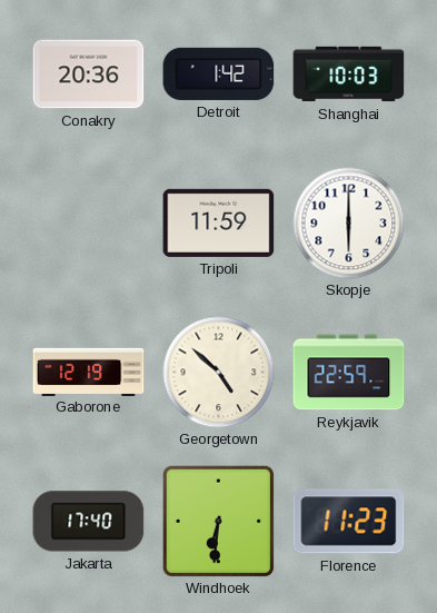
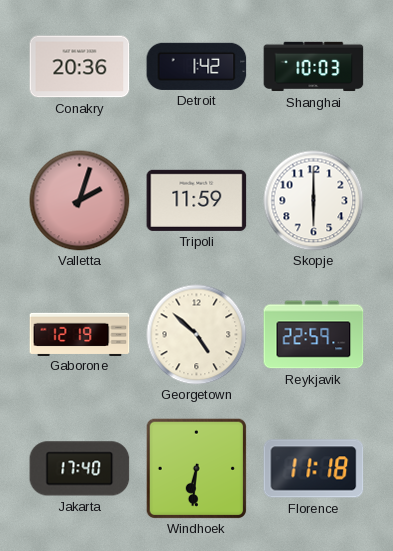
Valletta: none -> 2:03 (80, 201)
Florence: 11:23 -> 11:18 (314, 469)
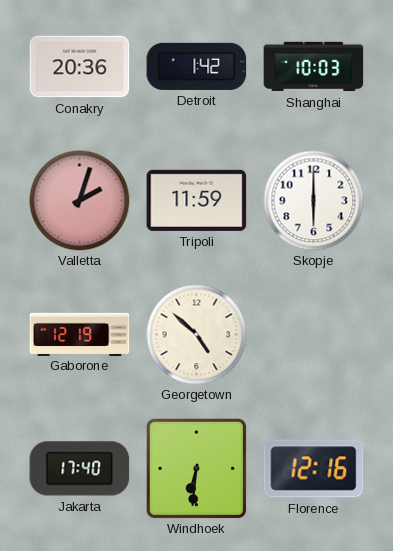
Reykjavik: 22:59 -> none (314, 335)
Florence: 11:18 -> 12:16 (314, 469)
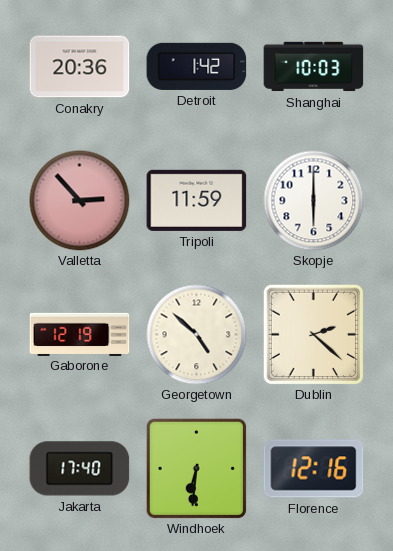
Valletta: 2:03 -> 2:53 (80, 201)
Dublin: none -> 2:22 (313, 334)
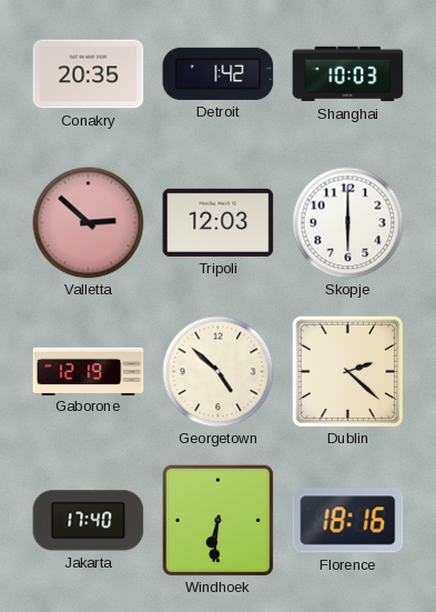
Conakry: 20:36 -> 20:35 (89, 74)
Valletta: 2:53 -> 2:52 (89, 223)
Tripoli: 11:59 -> 12:03 (219, 222)
Florence: 12:16 -> 18:16 (348, 521)
